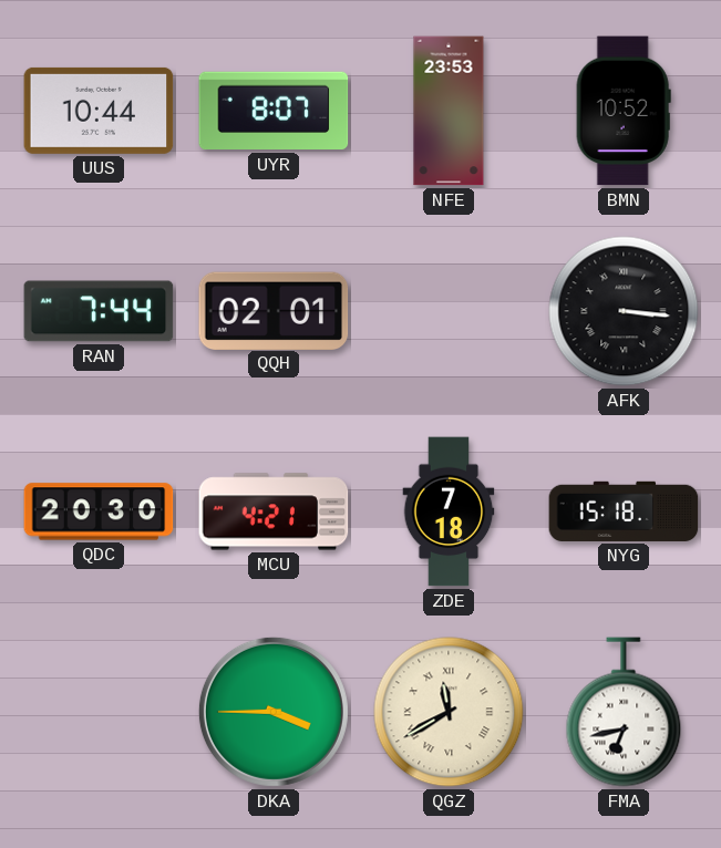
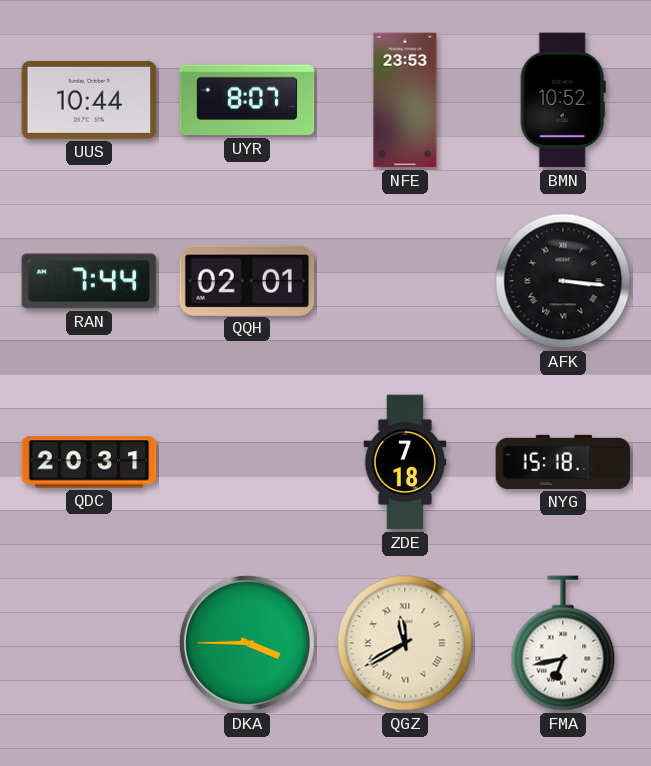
QDC: 20:30 -> 20:31 (89, 462)
MCU: 4:21 -> none (274, 511)
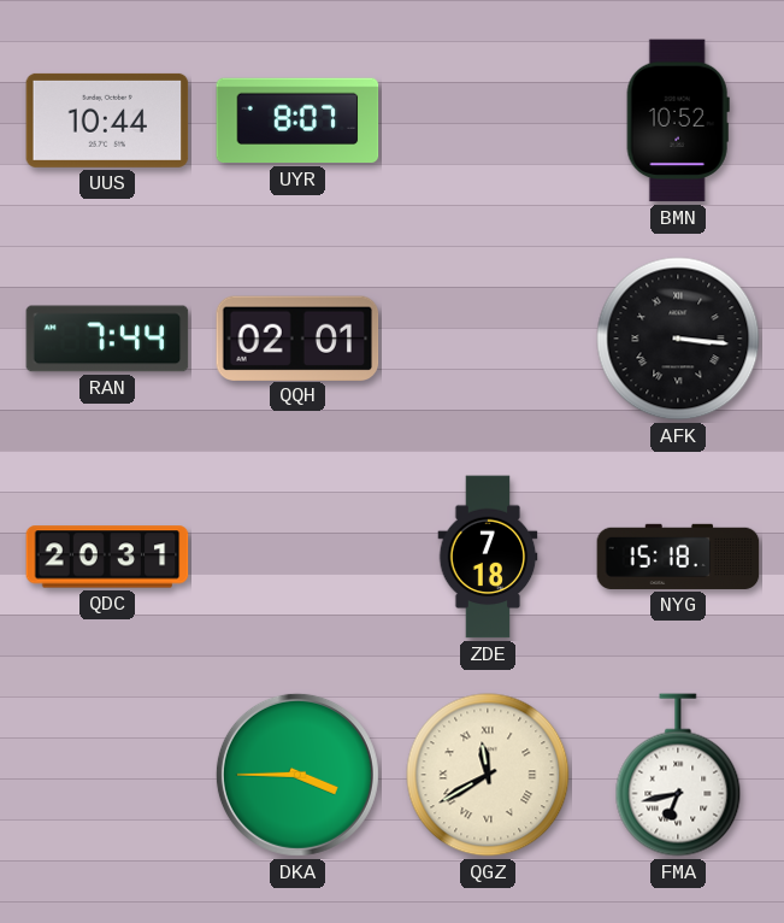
NFE: 23:53 -> none (405, 100)
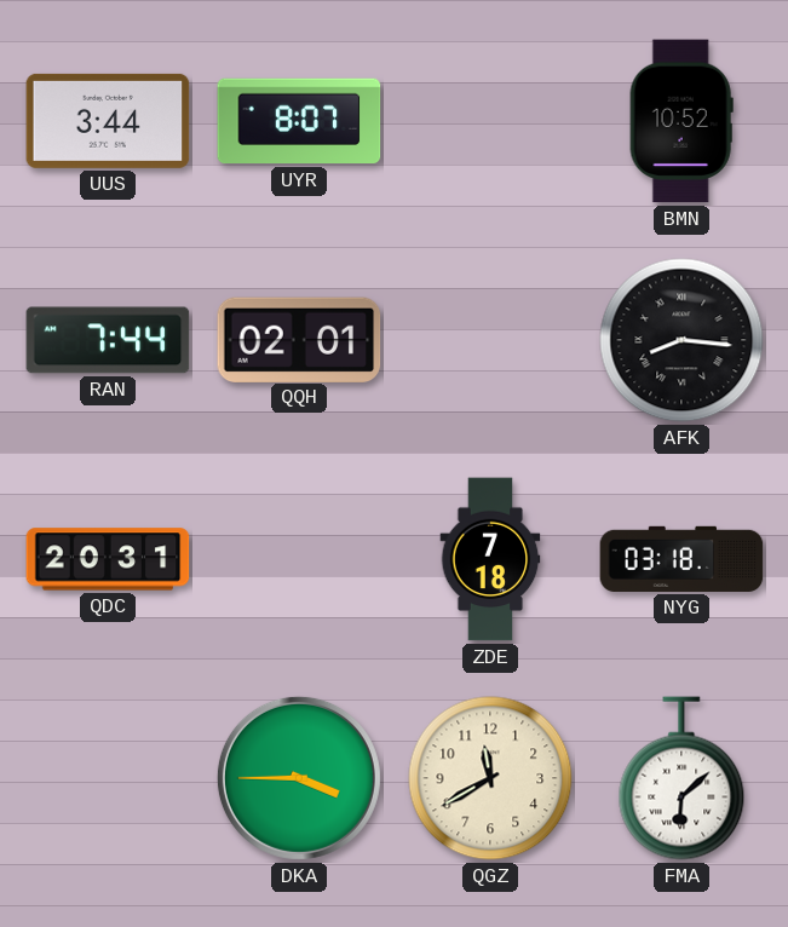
UUS: 10:44 -> 3:44 (108, 121)
AFK: 3:16 -> 8:16 (681, 340)
NYG: 15:18 -> 03:18 (681, 559)
QGZ numerals: Roman -> Arabic (490, 778)
FMA: 6:43 -> 6:08 (681, 778)
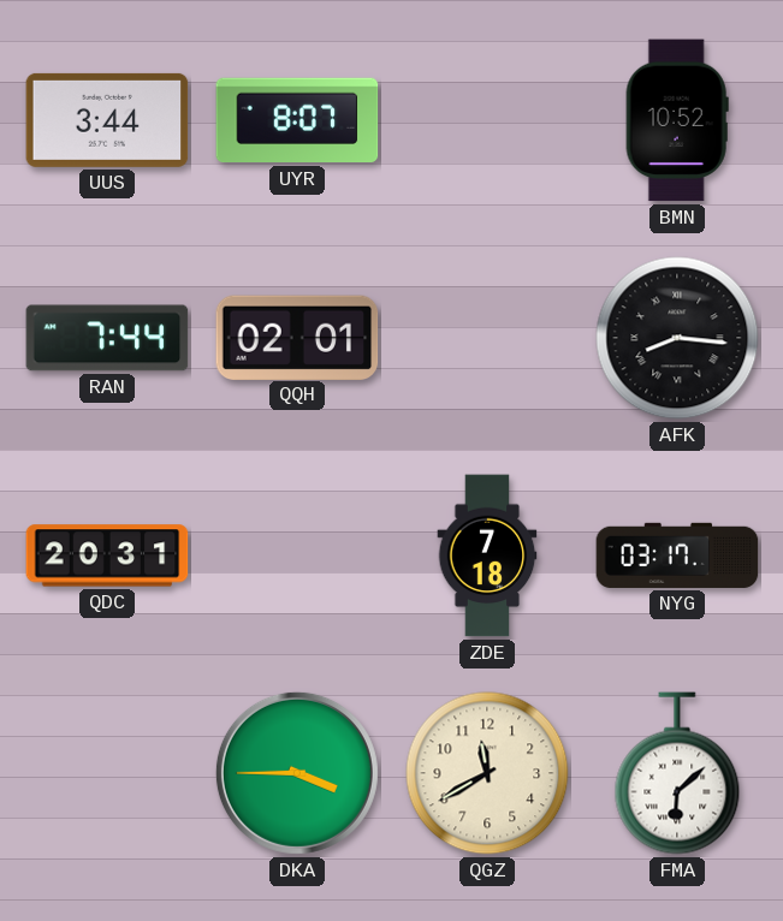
NYG: 03:18 -> 03:17 (677, 555)
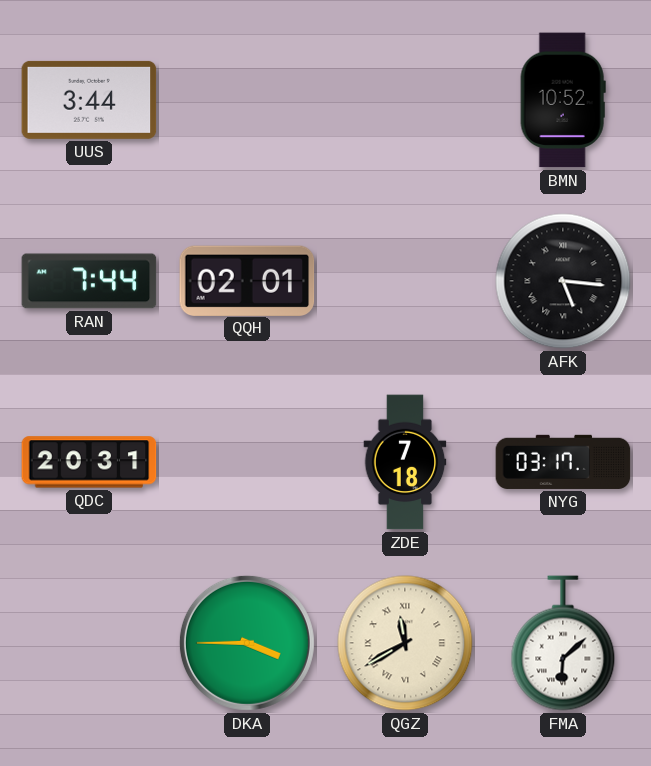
UYR: 8:07 -> none (297, 120)
AFK: 8:16 -> 5:16 (563, 281)
QGZ numerals: Arabic -> Roman (405, 643)
